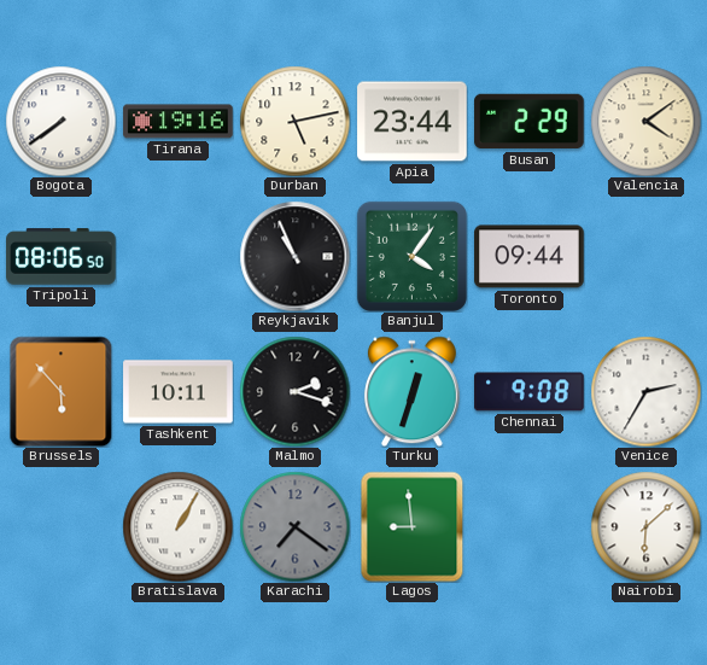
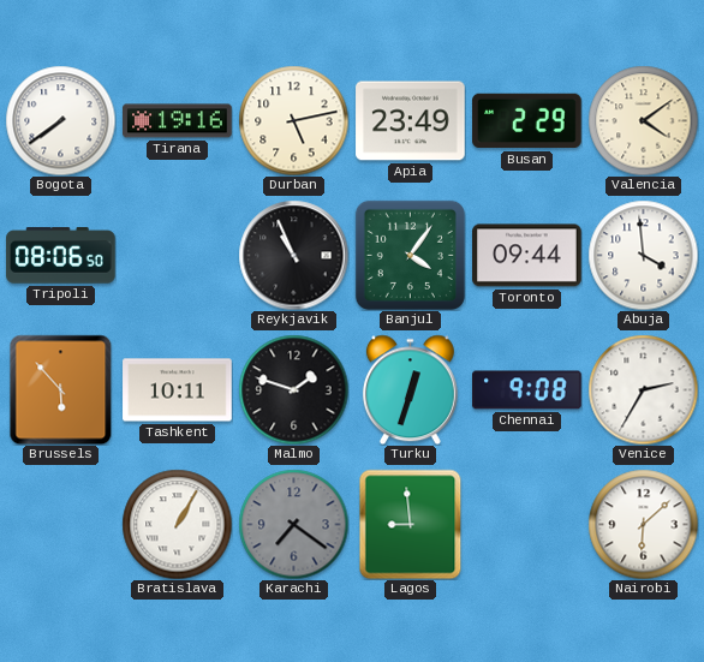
Apia: 23:44 -> 23:49 (411, 121)
Abuja: none -> 3:59 (643, 255)
Malmo: 2:18 -> 1:48 (293, 389)
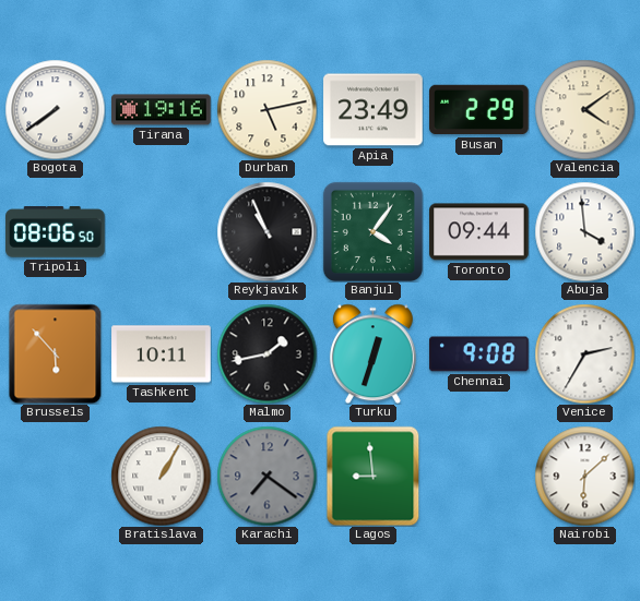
Malmo: 1:48 -> 1:43 (266, 353)
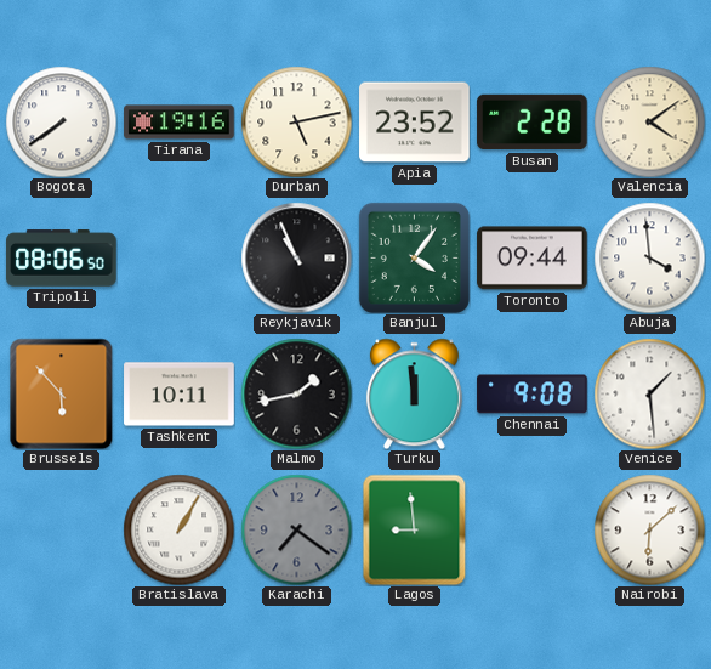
Apia: 23:49 -> 23:52 (415, 123)
Busan: 2:29 -> 2:28 (533, 123)
Turku: 12:33 -> 11:59 (414, 393)
Venice: 2:35 -> 1:29 (649, 393)
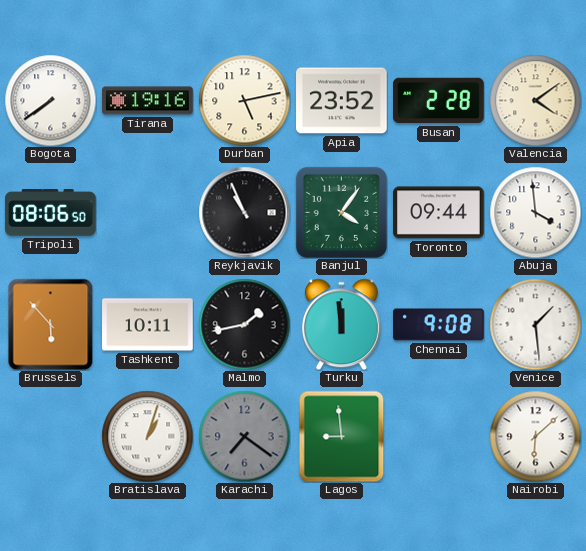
Bratislava: 1:05 -> 1:03 (147, 436)
